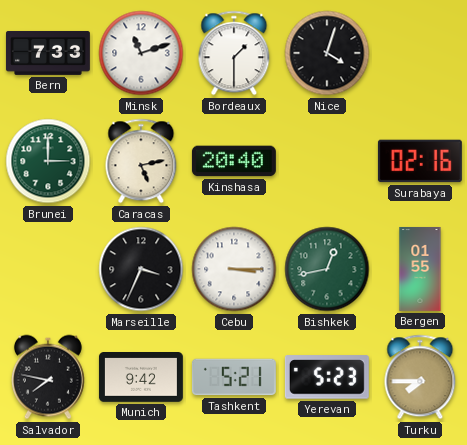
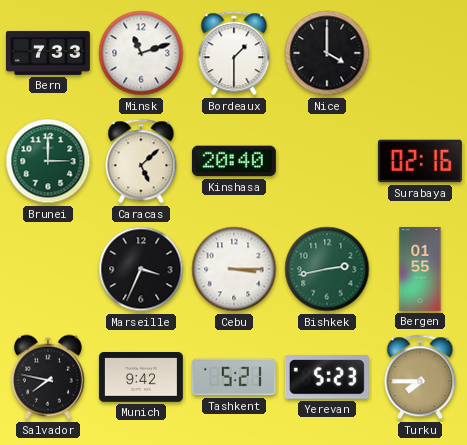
Nice: 4:03 -> 4:00 (327, 53)
Caracas: 5:13 -> 5:08 (141, 161)
Bishkek: 12:43 -> 2:43 (327, 269)
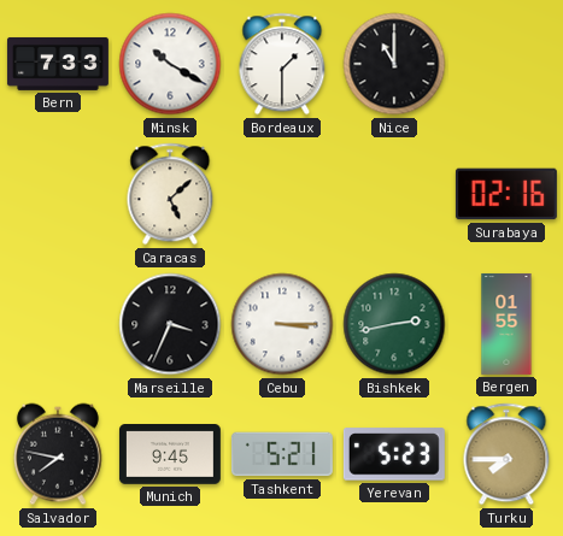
Minsk: 11:12 -> 10:20 (170, 64)
Nice: 4:00 -> 11:00 (394, 64)
Brunei: 3:00 -> none (48, 161)
Kinshasa: 20:40 -> none (234, 161)
Munich: 9:42 -> 9:45 (170, 455)
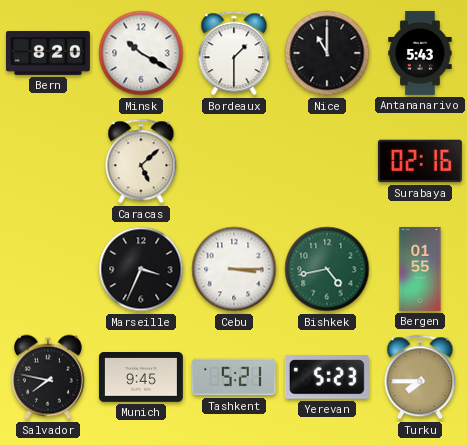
Bern: 7:33 -> 8:20 (48, 53)
Antananarivo: none -> 5:43 (420, 53)
Bishkek: 2:43 -> 4:43 (327, 269)
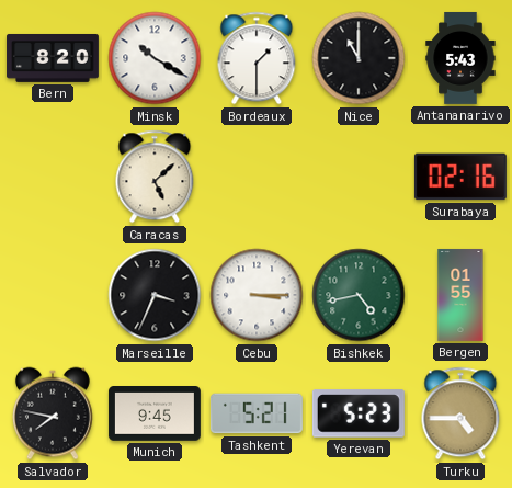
Turku: 7:45 -> 4:45 (460, 413)
